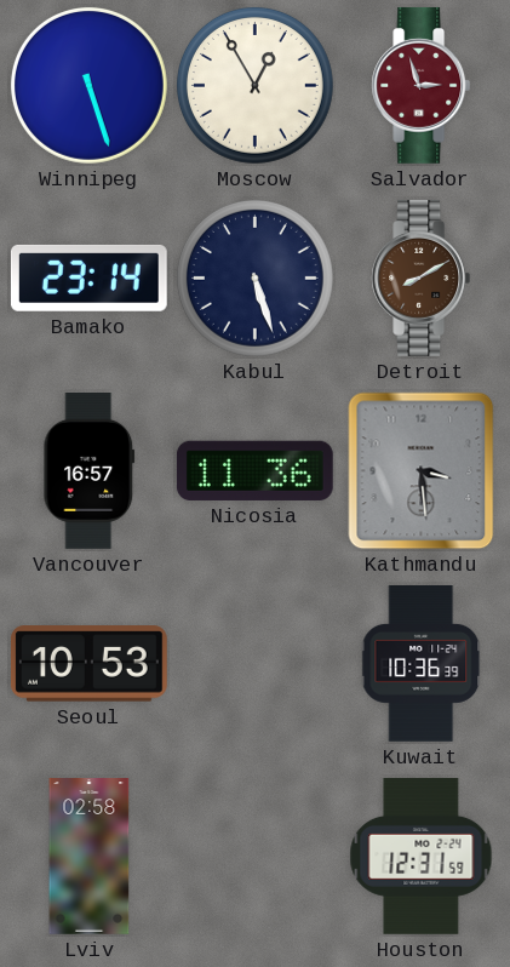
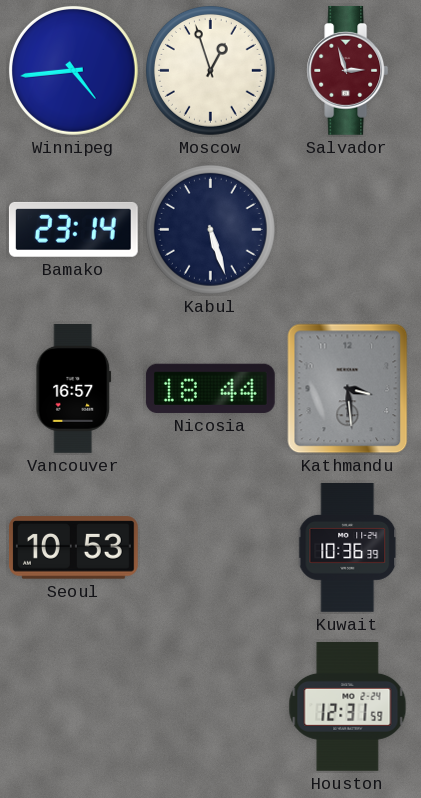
Winnipeg: 5:27 -> 4:44 (73, 70)
Moscow: 12:55 -> 12:57 (210, 70)
Detroit: 8:10 -> none (422, 279)
Nicosia: 11:36 -> 18:44 (210, 388)
Lviv: 02:58 -> none (90, 857)
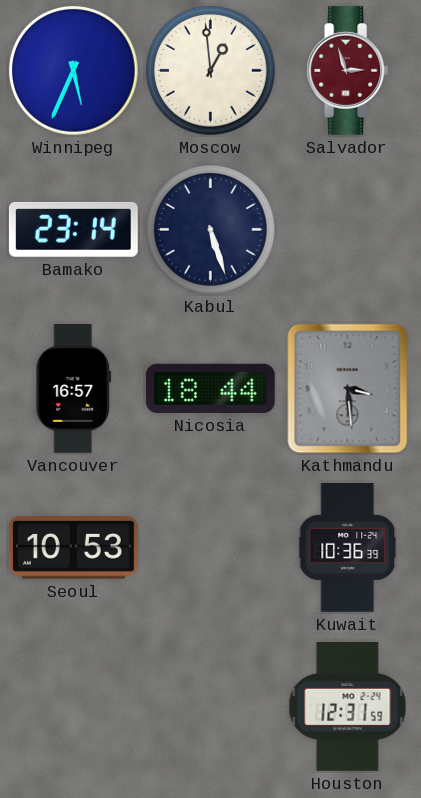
Winnipeg: 4:44 -> 5:34 (73, 70)
Moscow: 12:57 -> 12:59 (210, 70)
